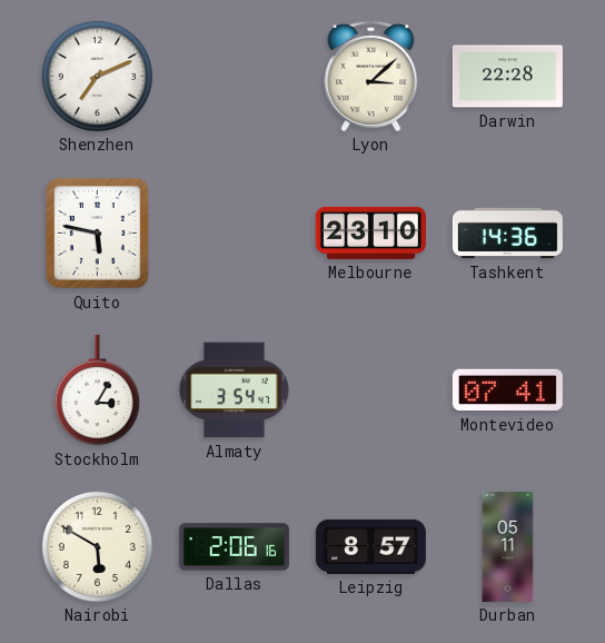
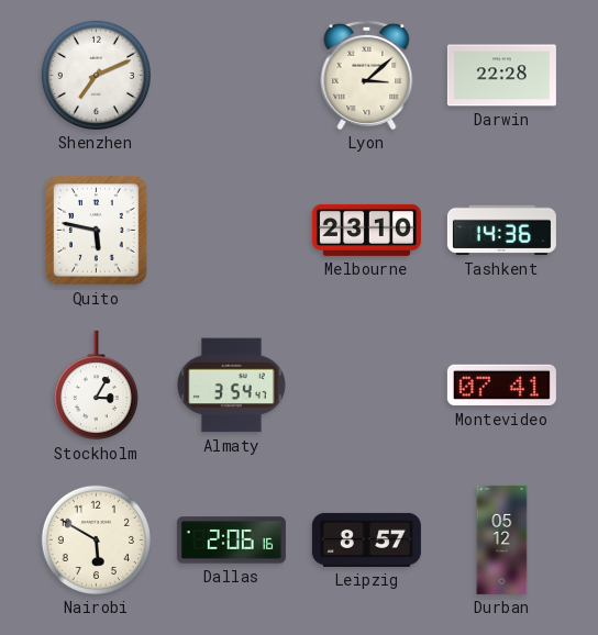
Durban: 05:11 -> 05:12 (502, 539)
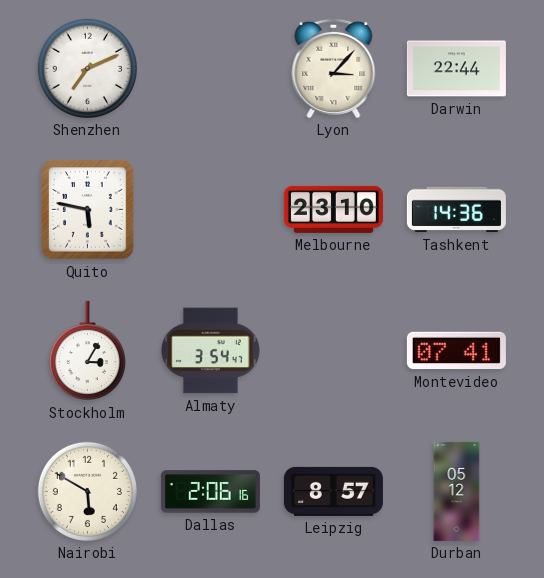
Lyon: 3:08 -> 3:07 (334, 68)
Darwin: 22:28 -> 22:44 (456, 69)
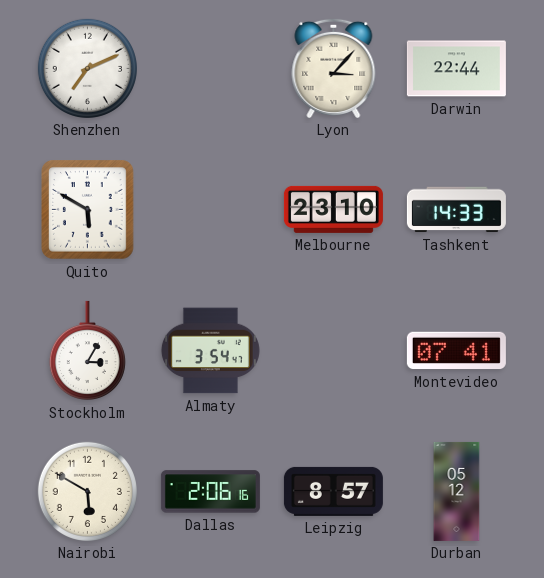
Quito: 5:47 -> 5:50 (88, 210)
Tashkent: 14:36 -> 14:33 (456, 210)
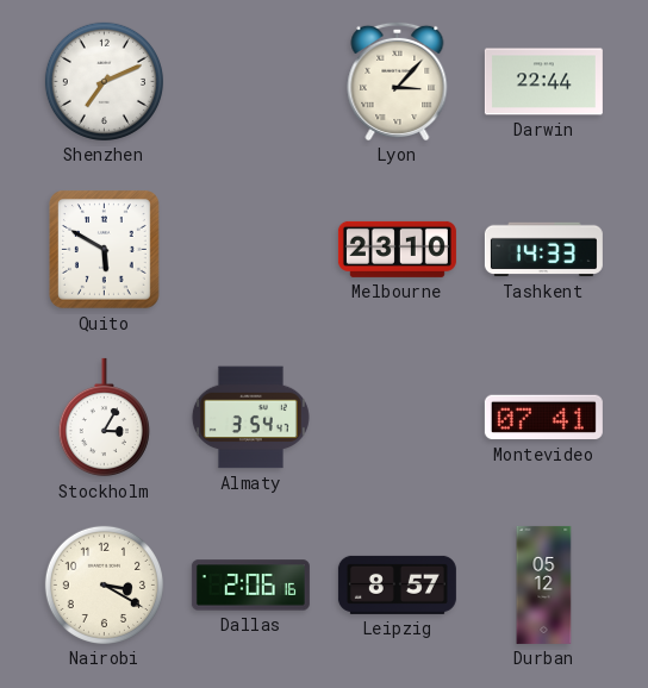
Nairobi: 5:50 -> 3:20 (104, 584)
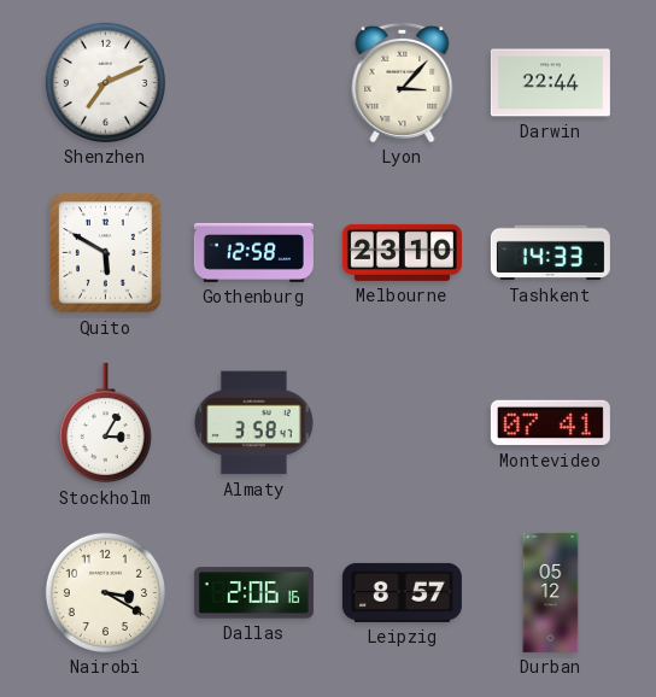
Gothenburg: none -> 12:58 (253, 252)
Almaty: 3:54 -> 3:58 (253, 423)
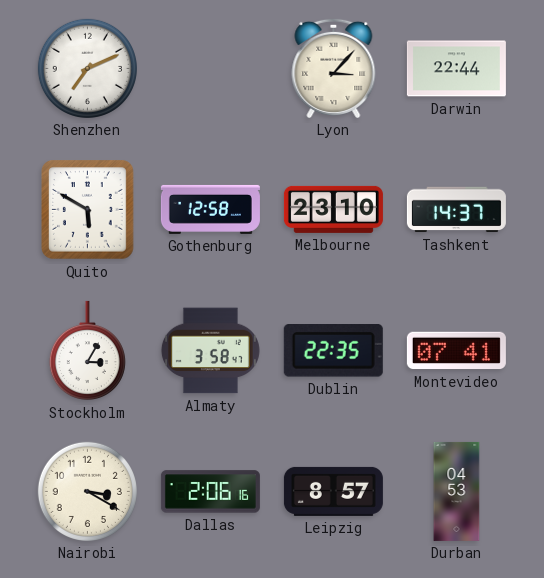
Tashkent: 14:33 -> 14:37 (456, 210)
Dublin: none -> 22:35 (333, 351)
Durban: 05:12 -> 04:53 (457, 491)
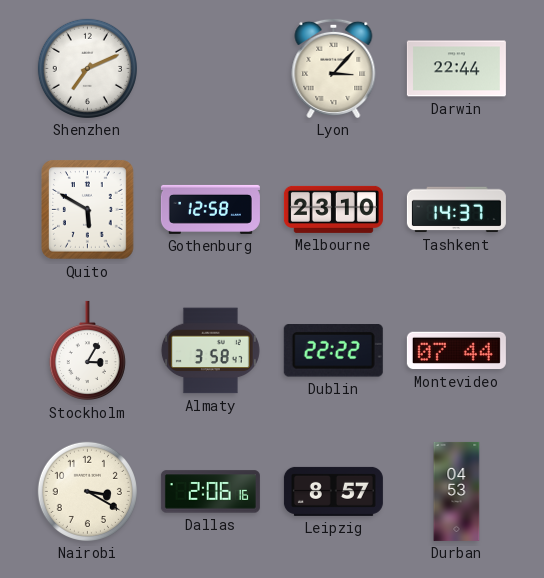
Dublin: 22:35 -> 22:22 (333, 351)
Montevideo: 07:41 -> 07:44 (456, 351)
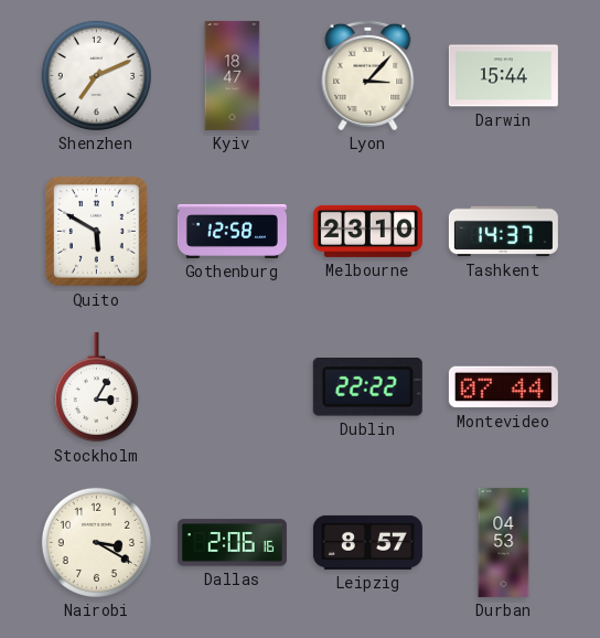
Kyiv: none -> 18:47 (233, 75)
Darwin: 22:44 -> 15:44 (503, 76)
Almaty: 3:58 -> none (210, 351)
